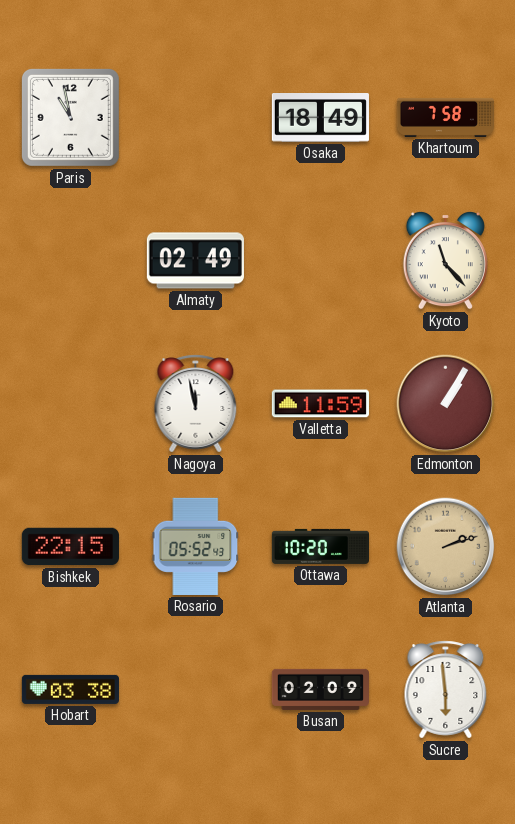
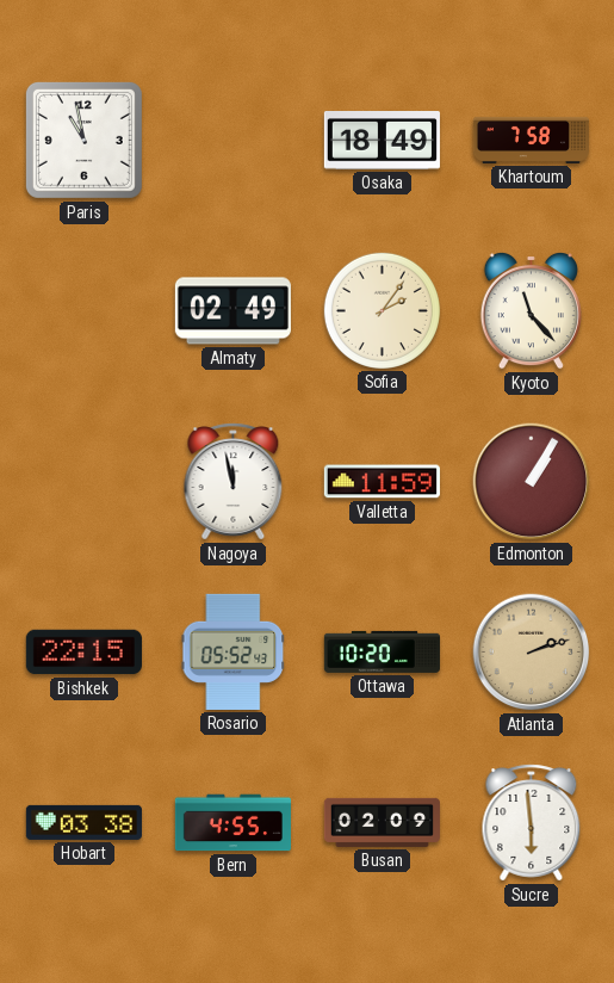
Sofia: none -> 2:06 (382, 310)
Bern: none -> 4:55 (232, 823)
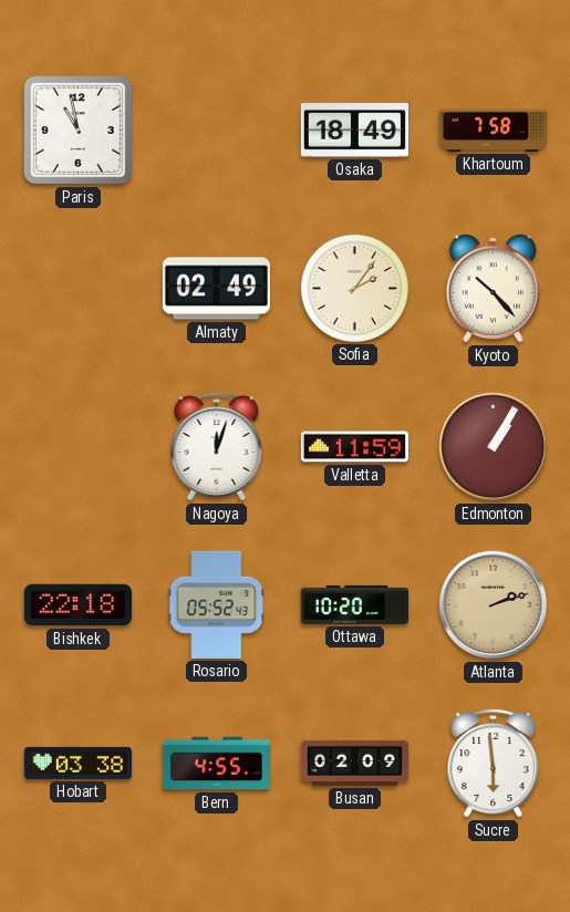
Kyoto: 11:23 -> 10:23 (493, 288)
Nagoya: 11:58 -> 12:03 (217, 447)
Bishkek: 22:15 -> 22:18 (77, 605)
